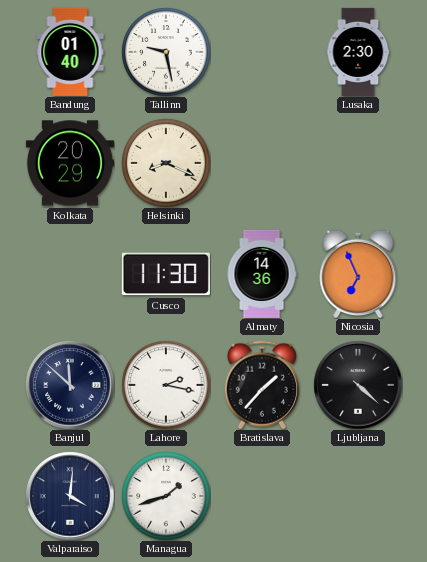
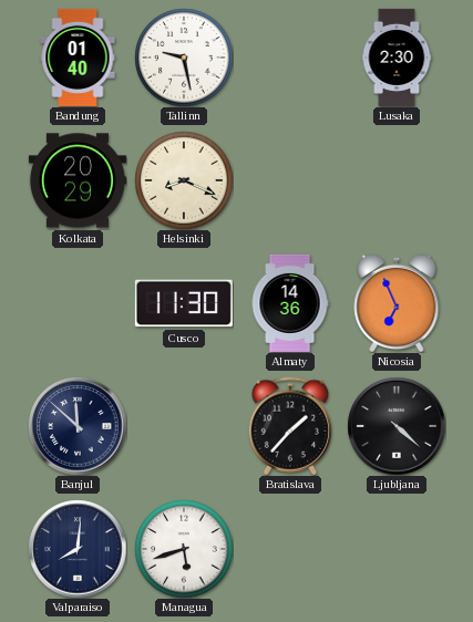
Lahore: 2:17 -> none (166, 385)
Valparaiso: 4:01 -> 8:01 (78, 549)
Managua: 1:42 -> 5:42 (184, 549)
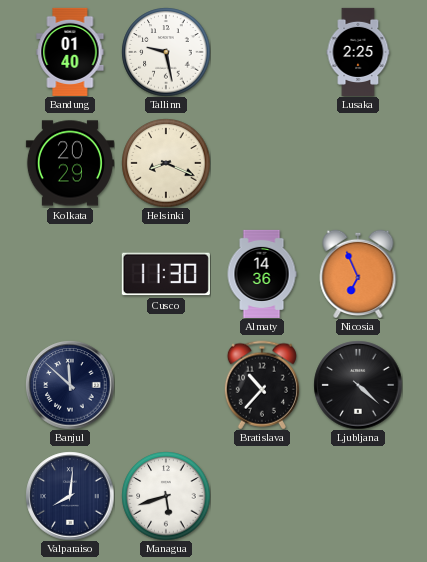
Lusaka: 2:30 -> 2:25 (358, 52)
Bratislava: 1:37 -> 10:37 (262, 385)
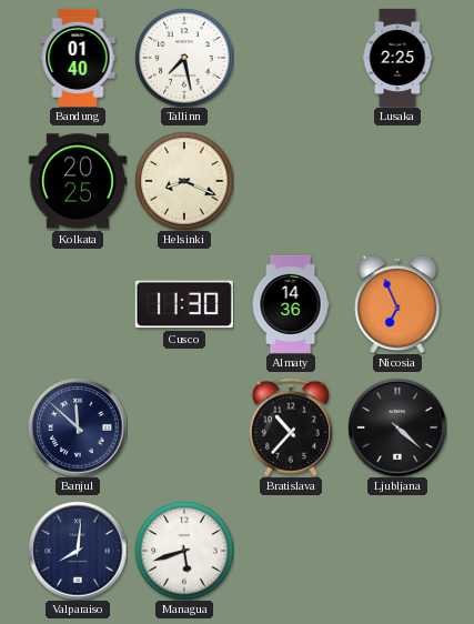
Tallinn: 9:28 -> 7:28 (184, 58)
Kolkata: 20:29 -> 20:25 (78, 181)
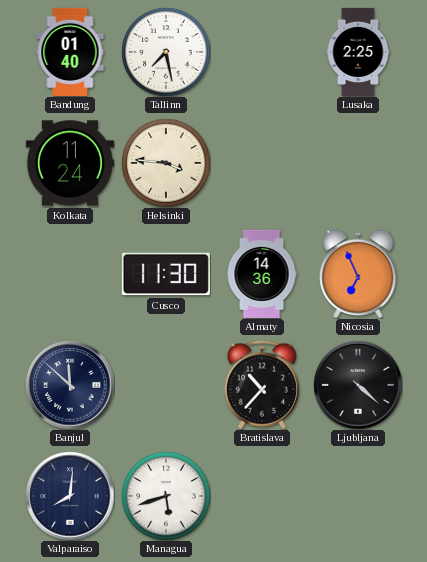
Kolkata: 20:25 -> 11:24 (70, 163)
Helsinki: 8:19 -> 3:46 (166, 163)
